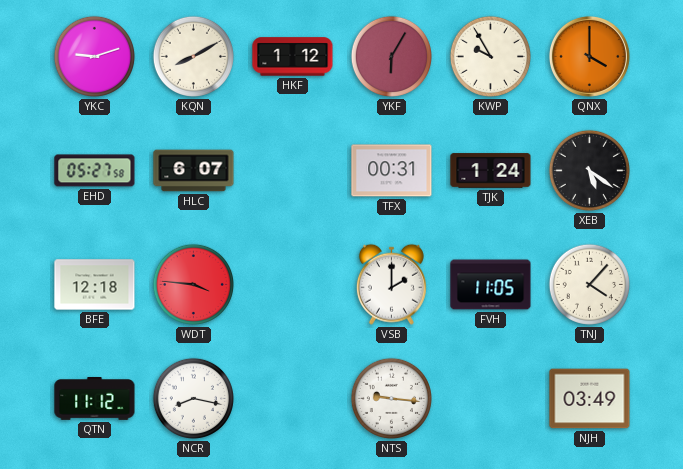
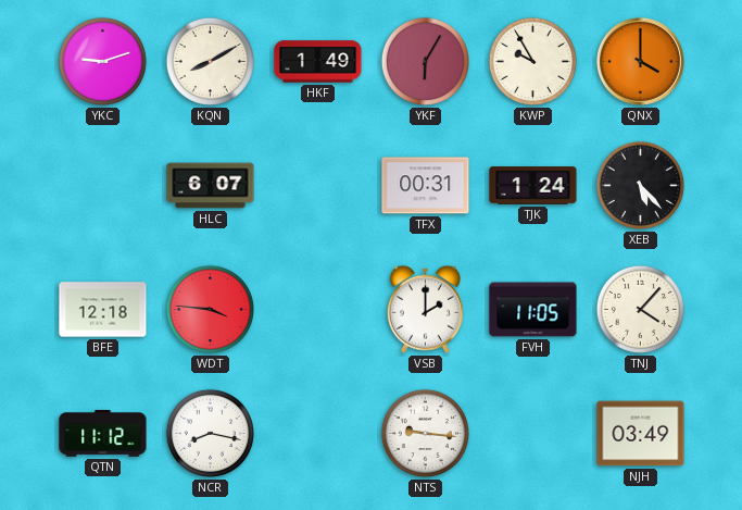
HKF: 1:12 -> 1:49 (318, 62)
EHD: 05:27 -> none (95, 171)
XEB: 5:21 -> 5:23 (640, 185)
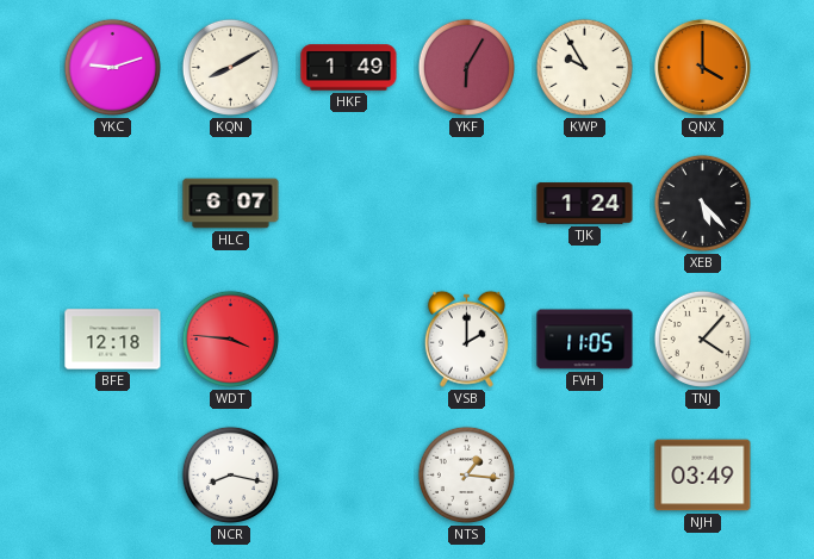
TFX: 00:31 -> none (426, 186)
QTN: 11:12 -> none (103, 434)
NTS: 9:16 -> 1:16 (466, 474)
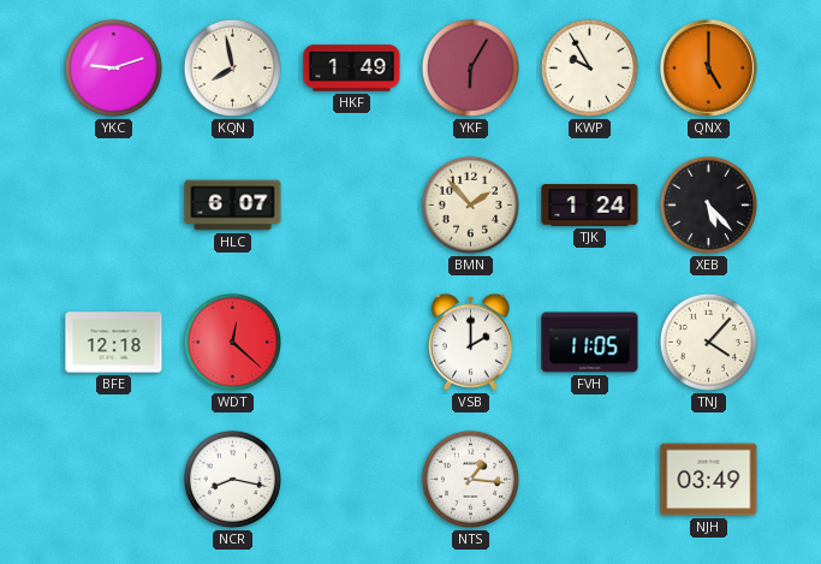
KQN: 8:10 -> 7:58 (232, 67)
QNX: 4:00 -> 5:00 (708, 67)
BMN: none -> 1:53 (470, 204)
WDT: 3:46 -> 12:22 (232, 342)
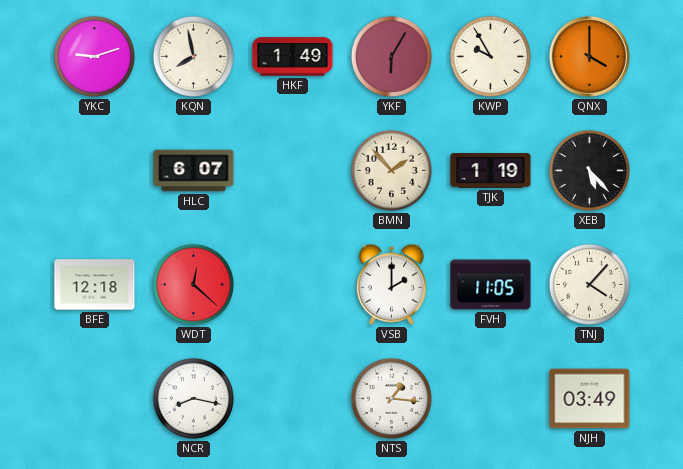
QNX: 5:00 -> 4:00 (589, 56)
TJK: 1:24 -> 1:19 (491, 171)
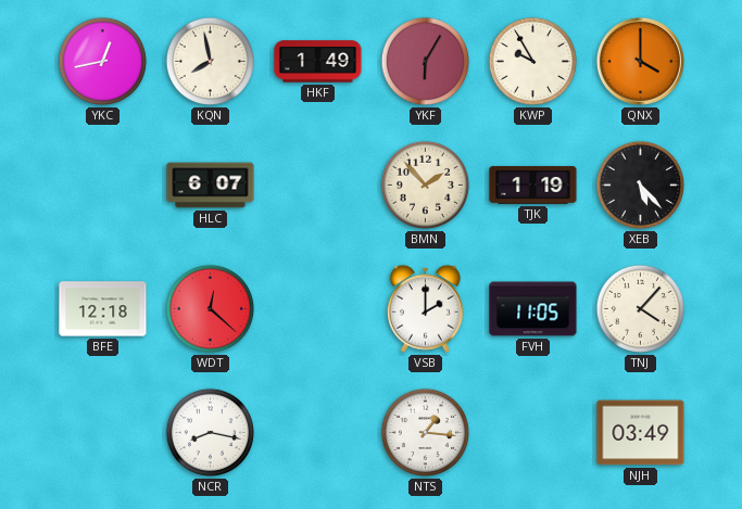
YKC: 9:12 -> 12:43 (102, 61)
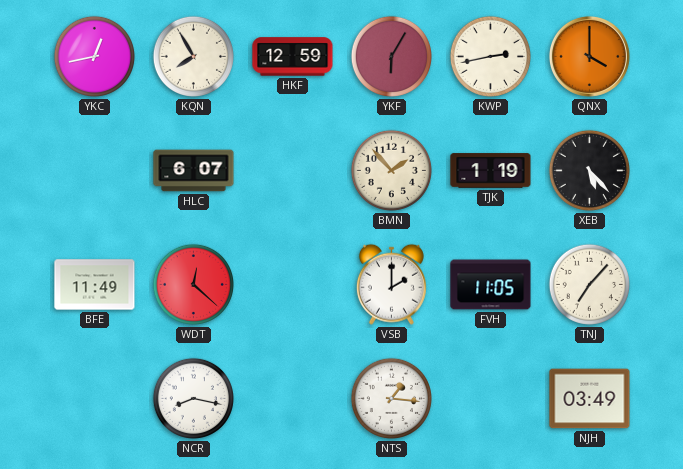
KQN: 7:58 -> 7:55 (193, 56)
HKF: 1:49 -> 12:59 (293, 57)
KWP: 9:55 -> 2:43 (490, 56)
BFE: 12:18 -> 11:49 (95, 285)
TNJ: 4:07 -> 7:07 (589, 284)
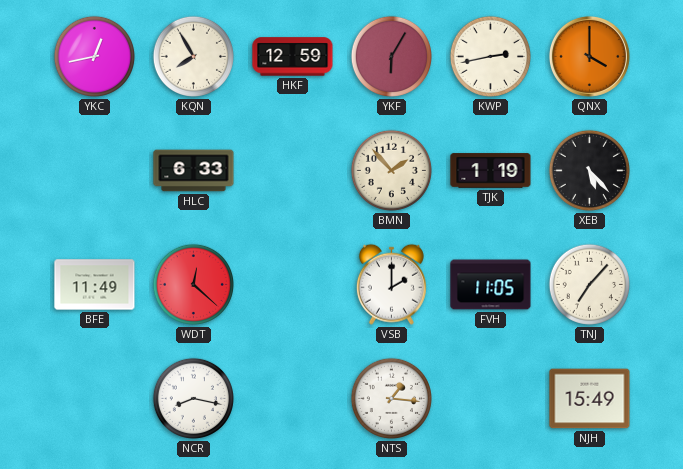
HLC: 6:07 -> 6:33 (194, 171)
NJH: 03:49 -> 15:49 (590, 399)
